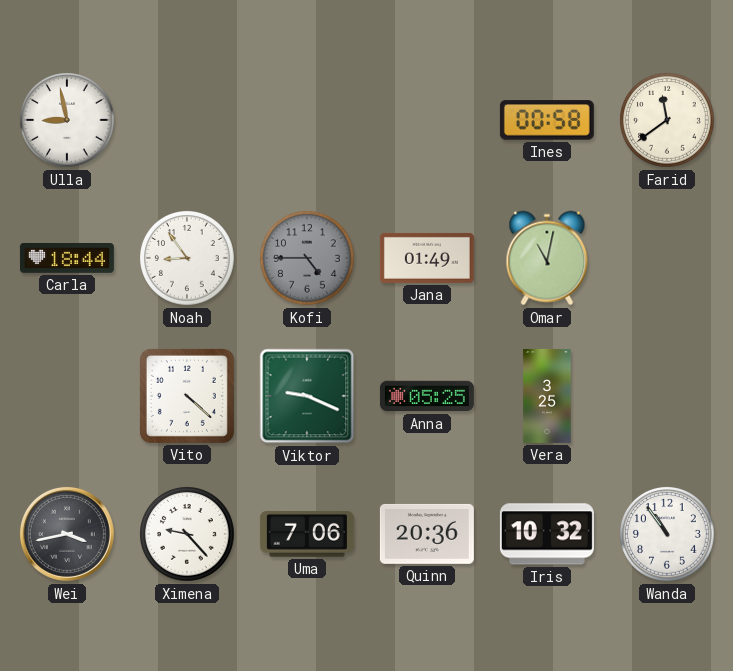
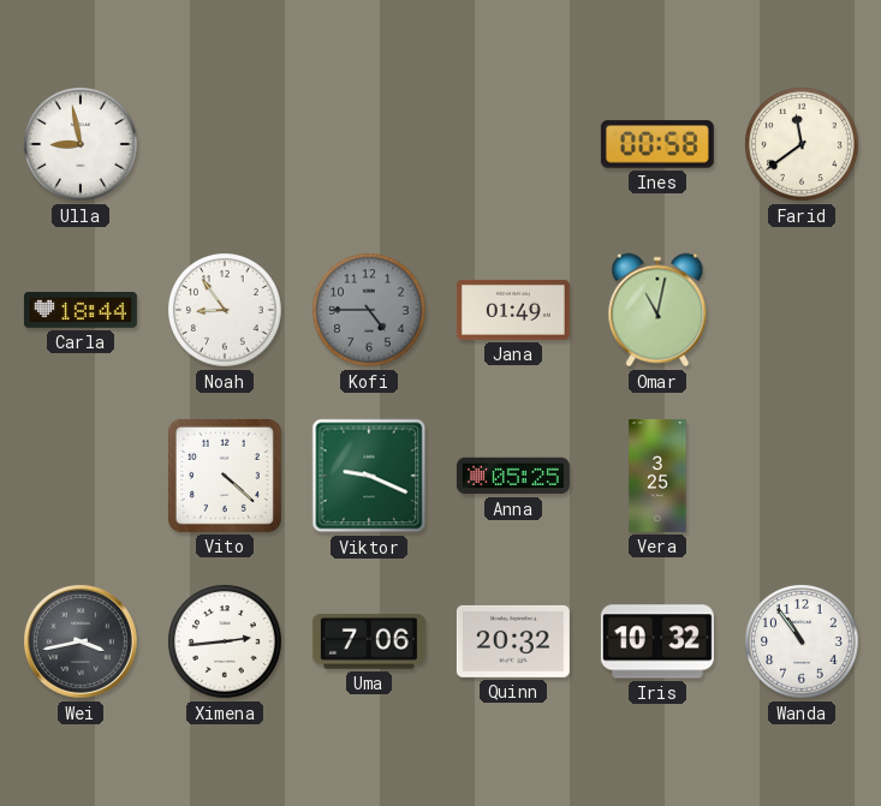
Ximena: 9:23 -> 2:44 (226, 643)
Quinn: 20:36 -> 20:32 (513, 641)
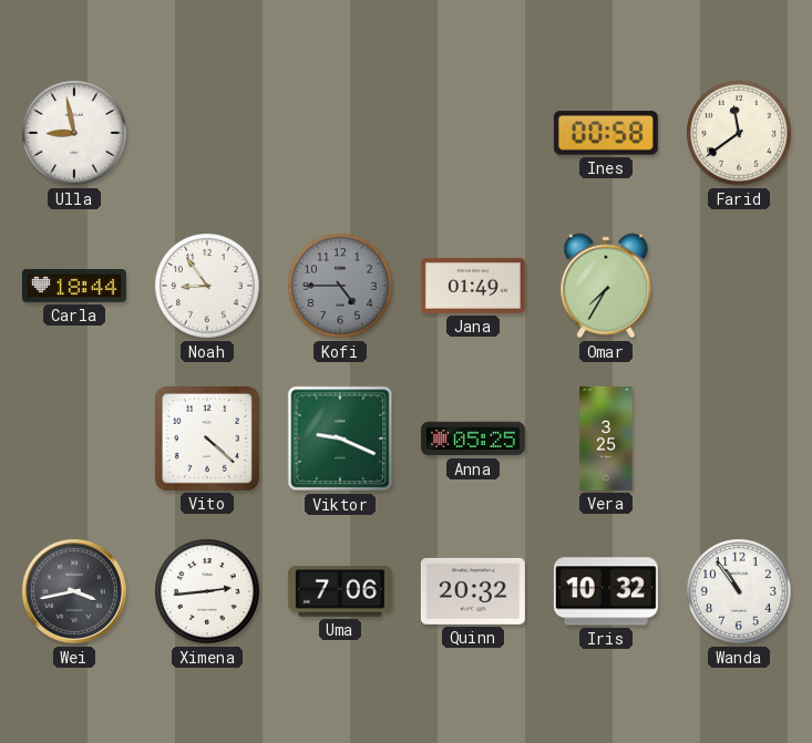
Omar: 11:02 -> 7:35 (606, 286)
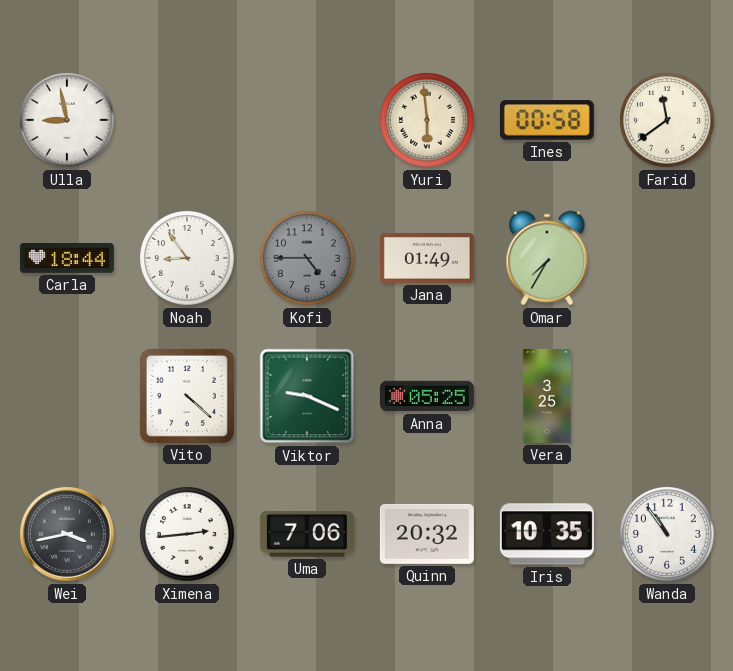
Yuri: none -> 5:59 (428, 121)
Iris: 10:32 -> 10:35 (547, 534)
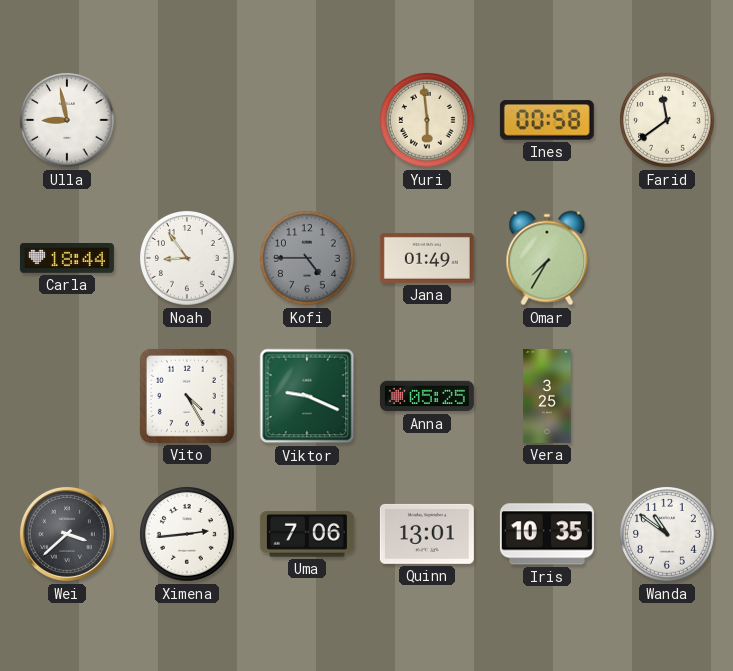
Vito: 4:22 -> 4:25 (187, 396)
Wei: 3:43 -> 3:38 (67, 534)
Quinn: 20:32 -> 13:01 (427, 534)
Wanda: 10:54 -> 10:51 (668, 535)
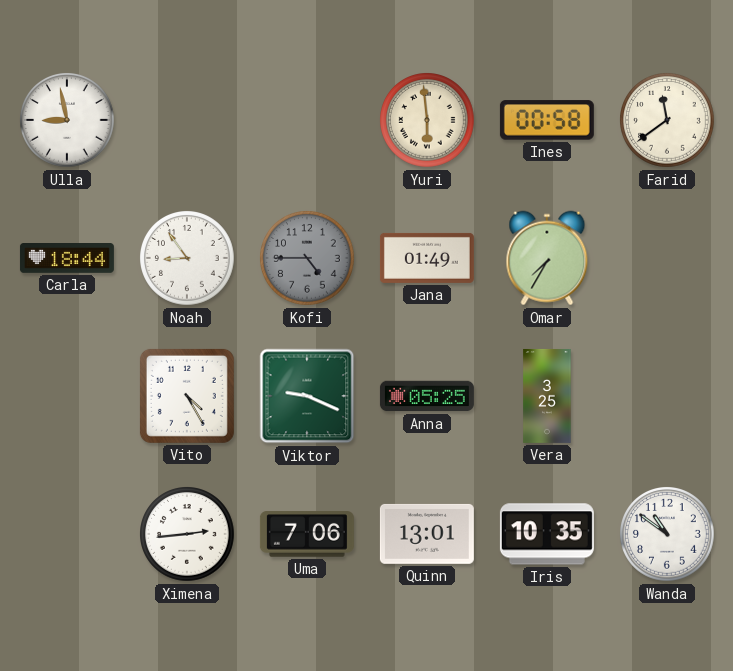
Wei: 3:38 -> none (67, 534)
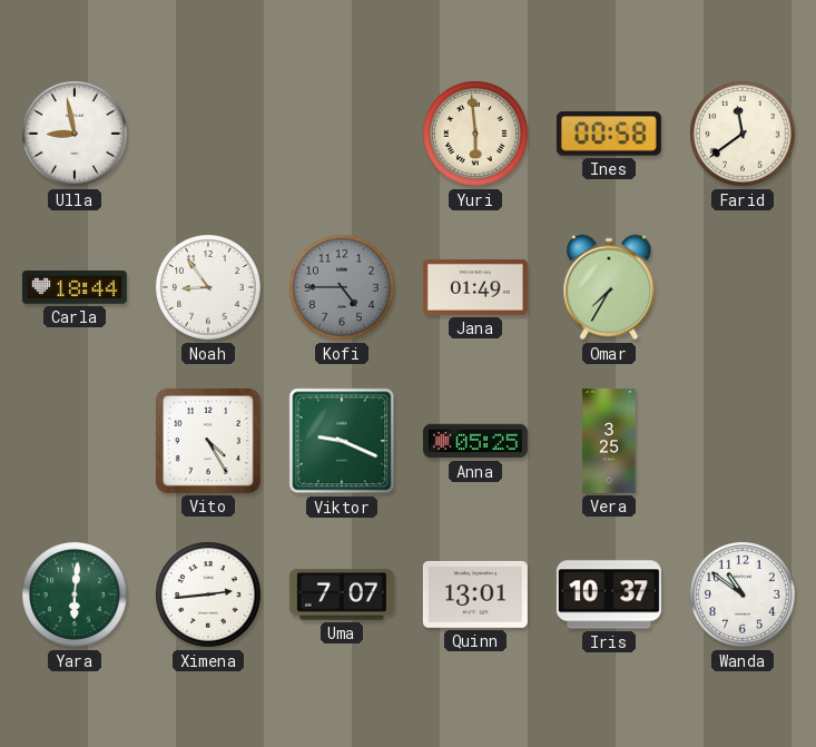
Yara: none -> 6:01 (76, 596)
Uma: 7:06 -> 7:07 (342, 594)
Iris: 10:35 -> 10:37 (609, 594)
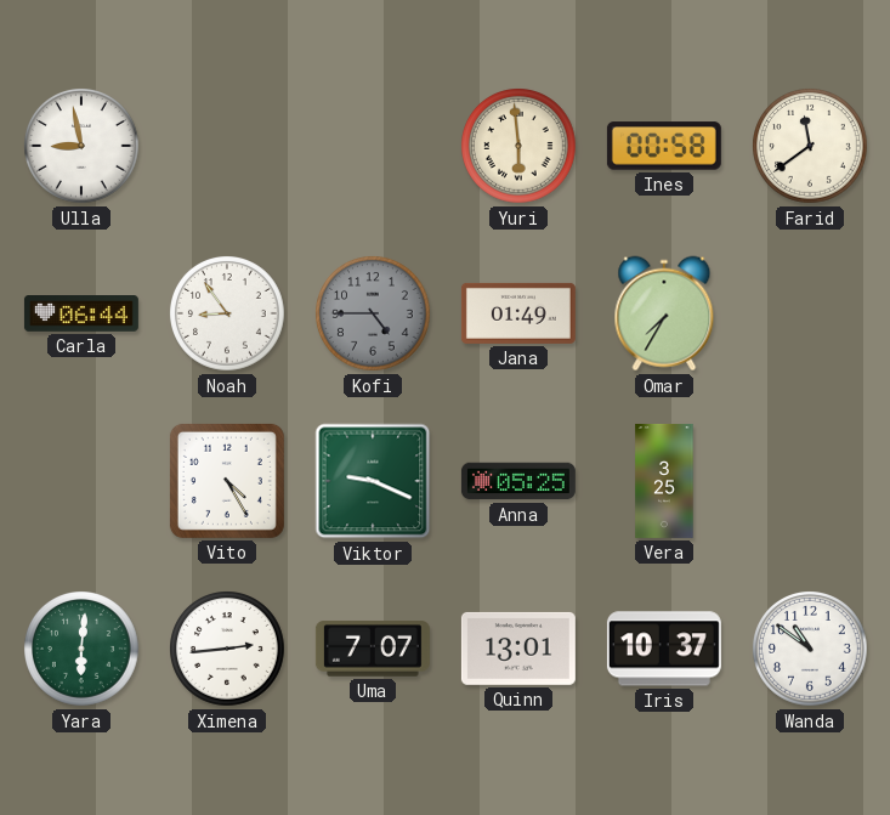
Carla: 18:44 -> 06:44 (81, 315)
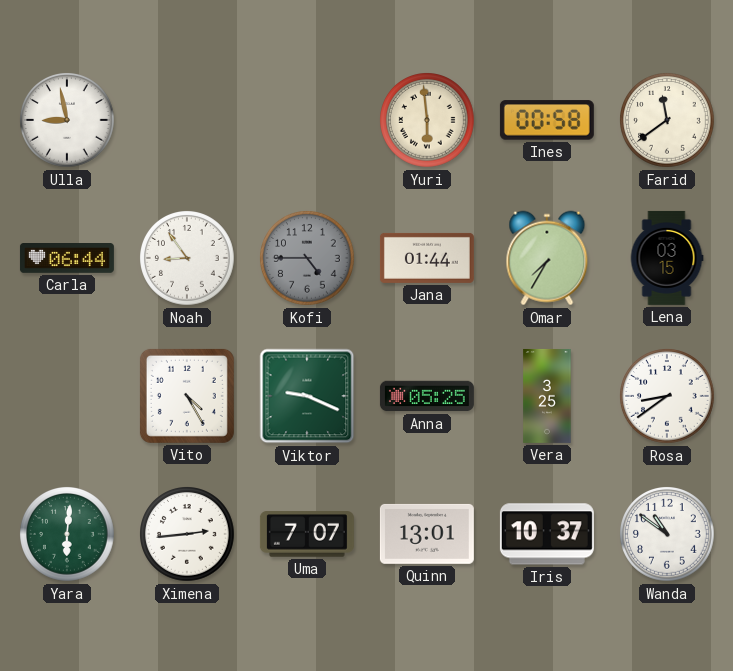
Jana: 01:49 -> 01:44 (427, 258)
Lena: none -> 03:15 (667, 258)
Rosa: none -> 8:39 (668, 397)
